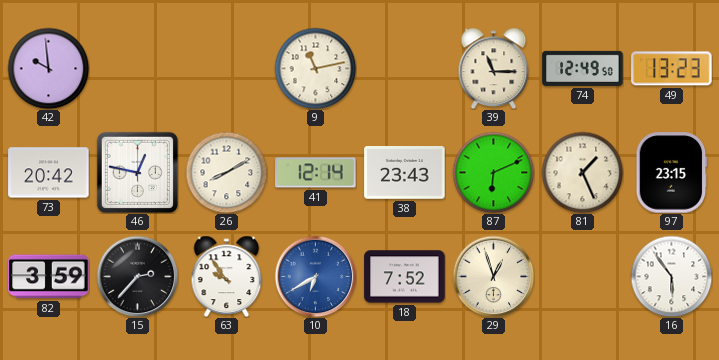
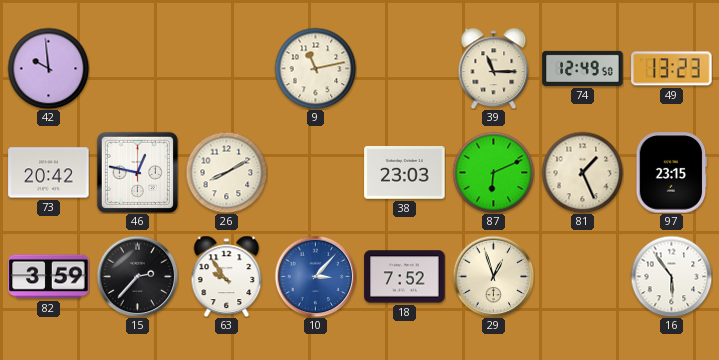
41: 12:14 -> none (316, 173)
38: 23:43 -> 23:03 (405, 173)
10: 6:40 -> 3:07 (315, 276)
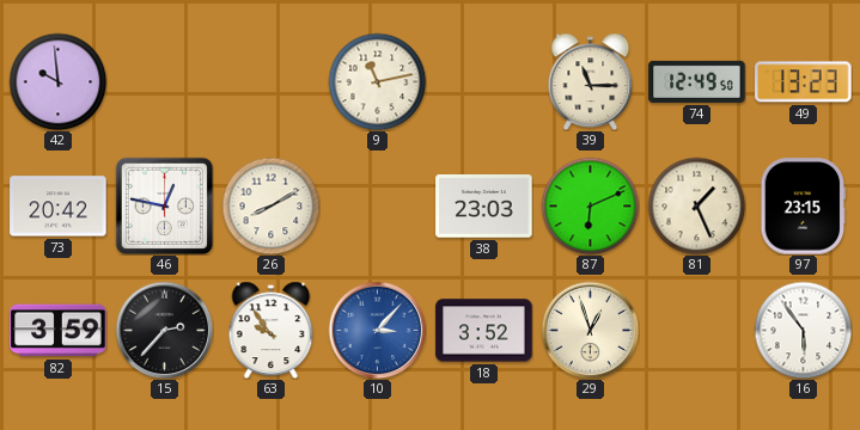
18: 7:52 -> 3:52 (484, 331)
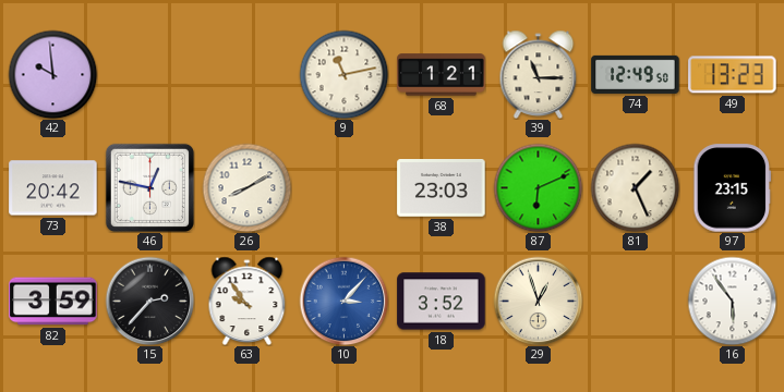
68: none -> 1:21 (442, 75)
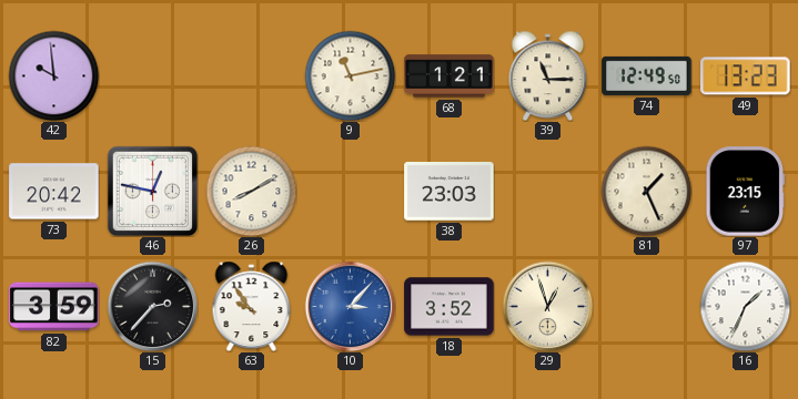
87: 6:11 -> none (538, 187)
16: 5:54 -> 1:34 (745, 306)
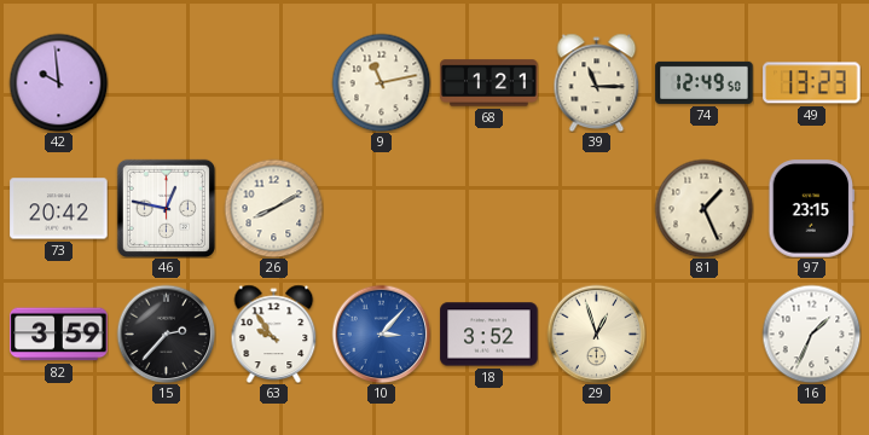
38: 23:03 -> none (449, 192)
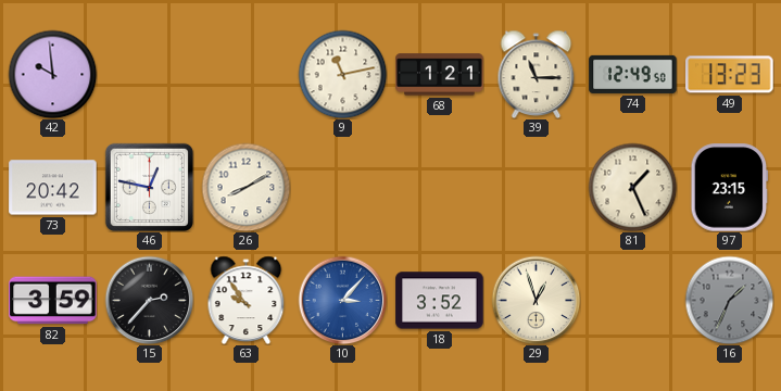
16 dial: white -> grey (729, 300)
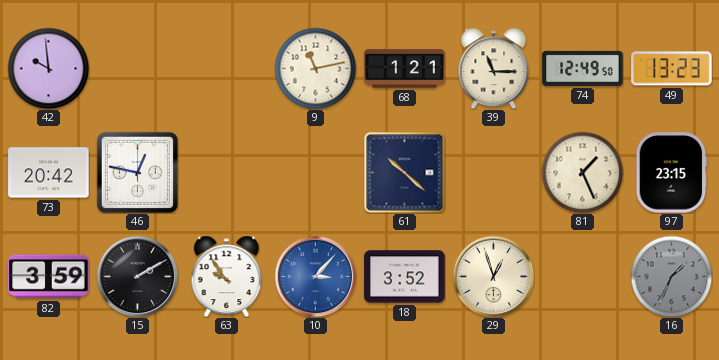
26: 8:10 -> none (245, 187)
61: none -> 10:22 (404, 172)
15: 2:37 -> 2:10 (137, 276)
